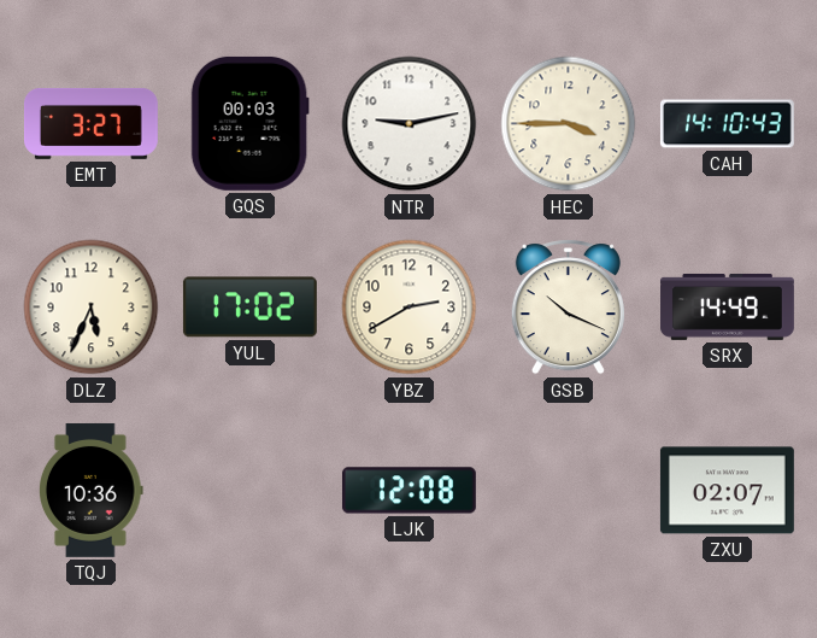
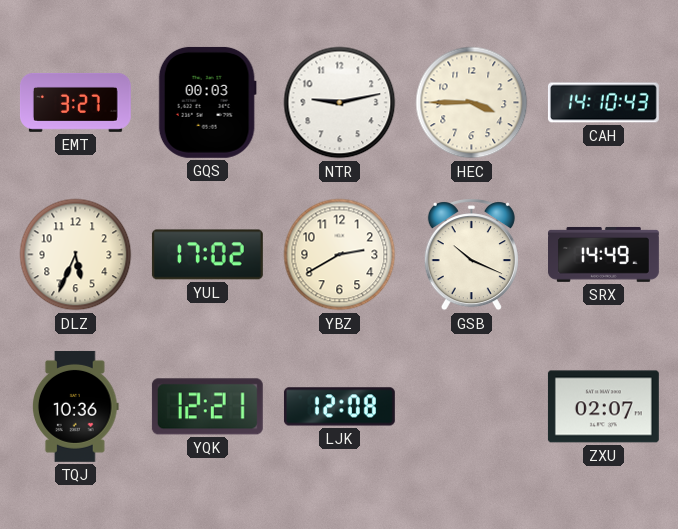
YQK: none -> 12:21 (207, 407)
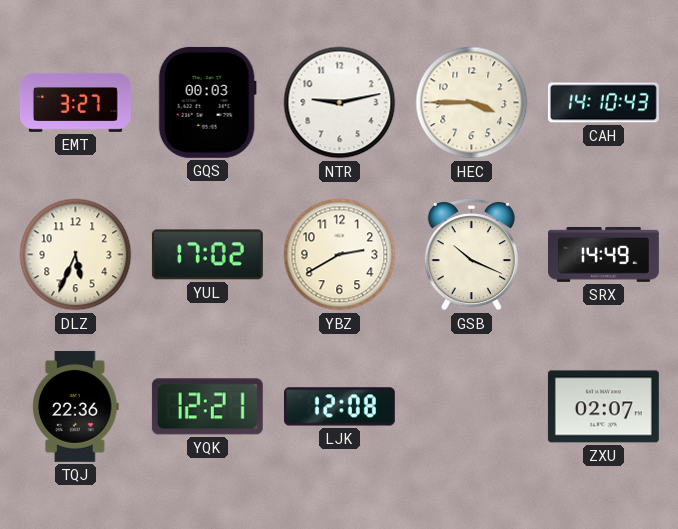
TQJ: 10:36 -> 22:36 (75, 406)
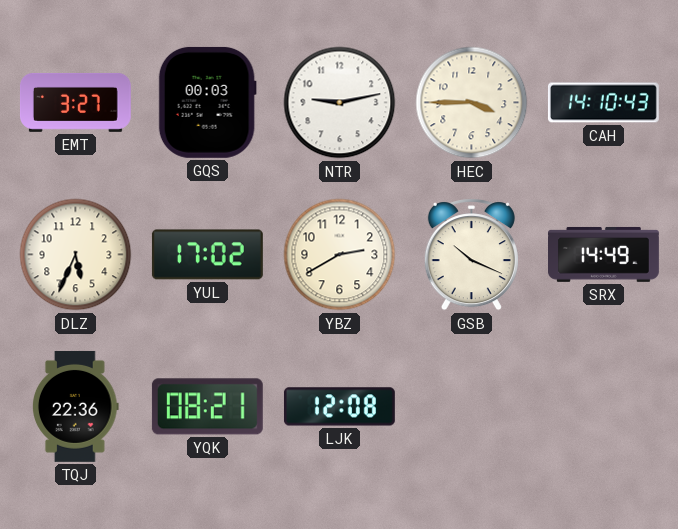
YQK: 12:21 -> 08:21 (207, 407)
ZXU: 02:07 -> none (603, 407)
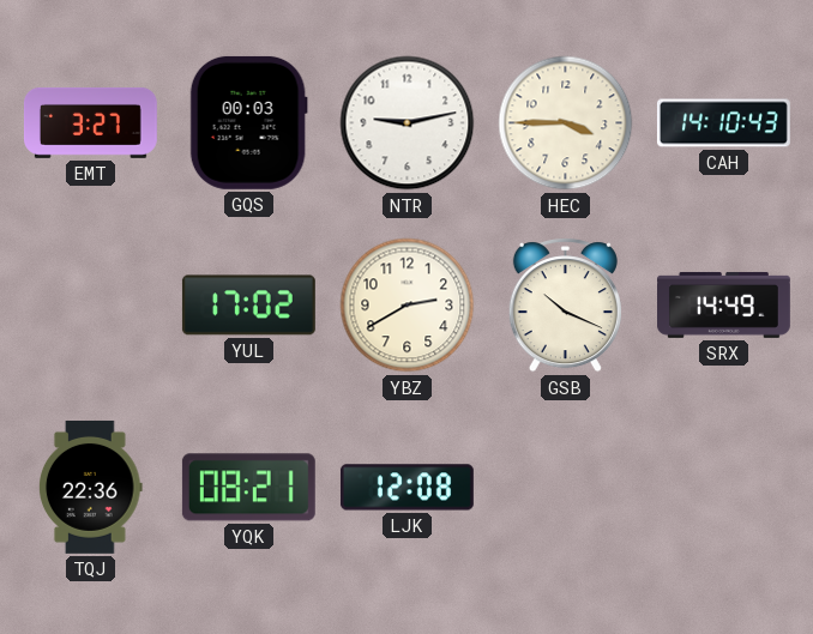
DLZ: 5:34 -> none (76, 255)
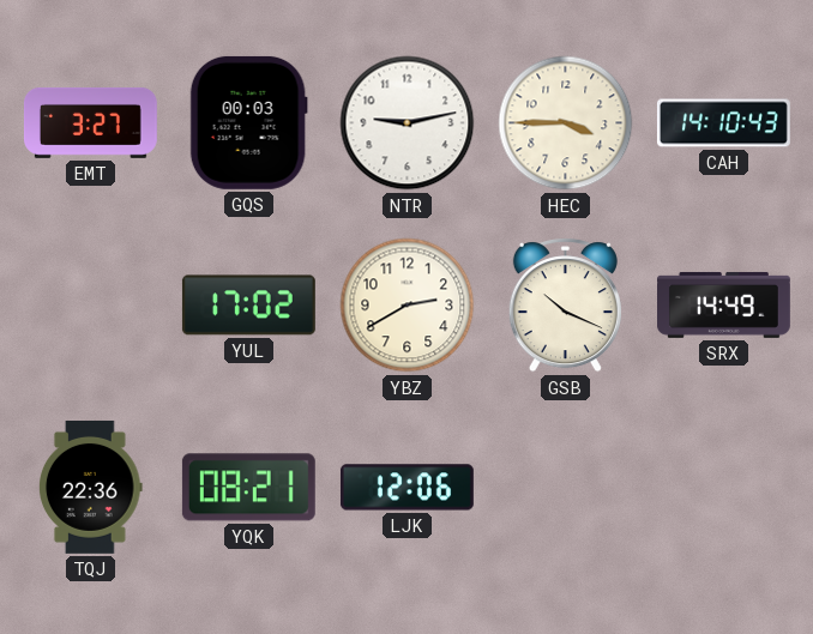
LJK: 12:08 -> 12:06 (406, 488)
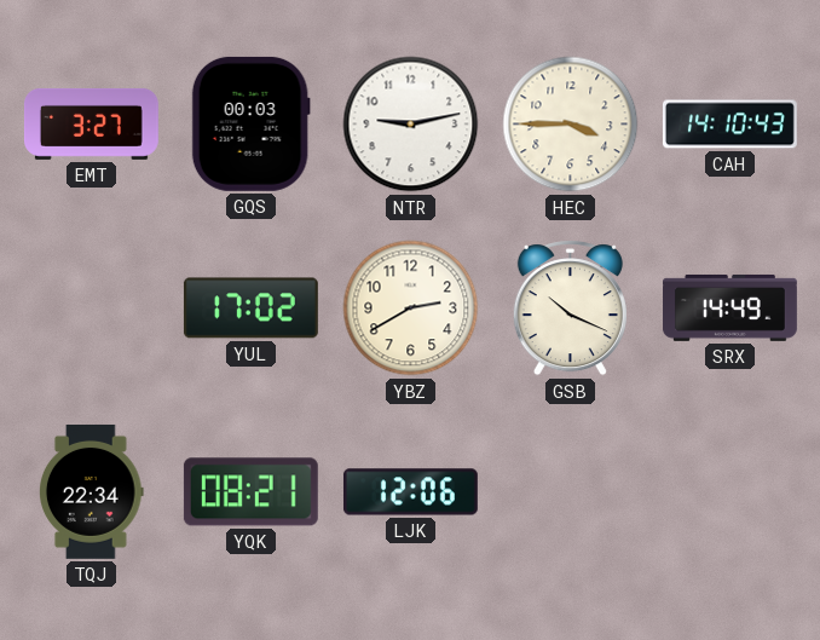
TQJ: 22:36 -> 22:34 (91, 491)
